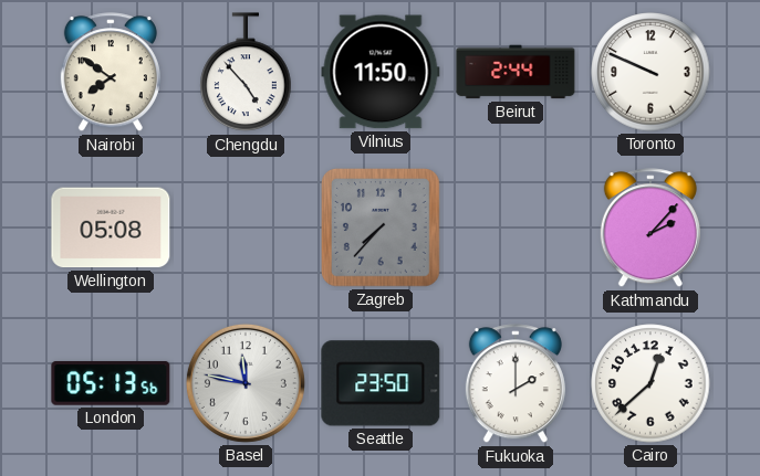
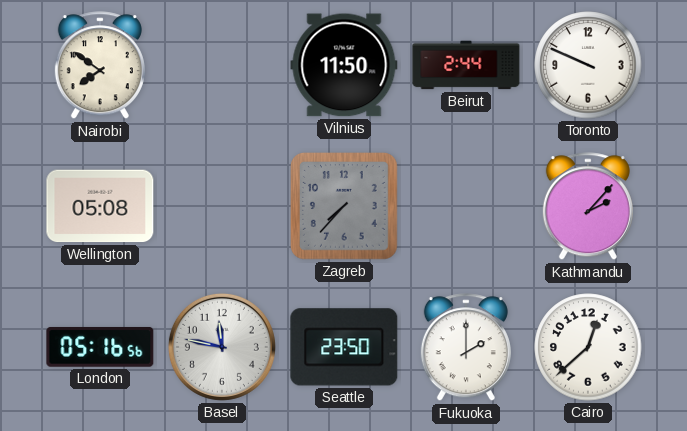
Chengdu: 4:53 -> none (246, 73)
London: 05:13 -> 05:16 (100, 347)
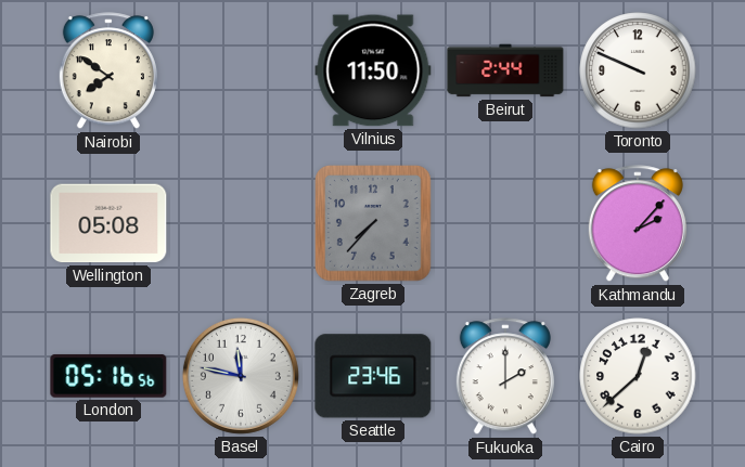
Seattle: 23:50 -> 23:46 (373, 376)
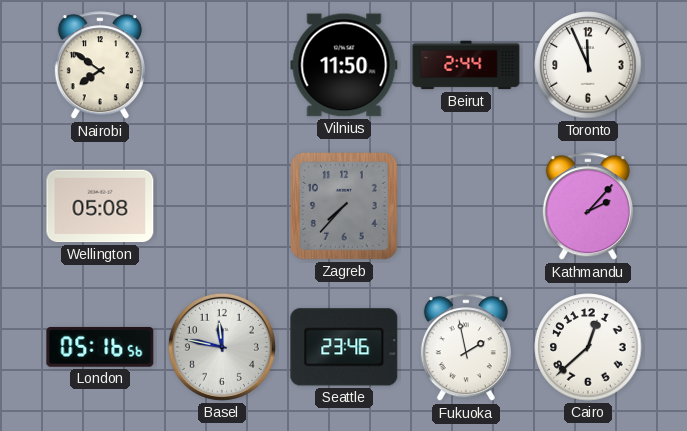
Toronto: 9:49 -> 11:56 (588, 65)
Fukuoka: 2:00 -> 1:58 (466, 348)
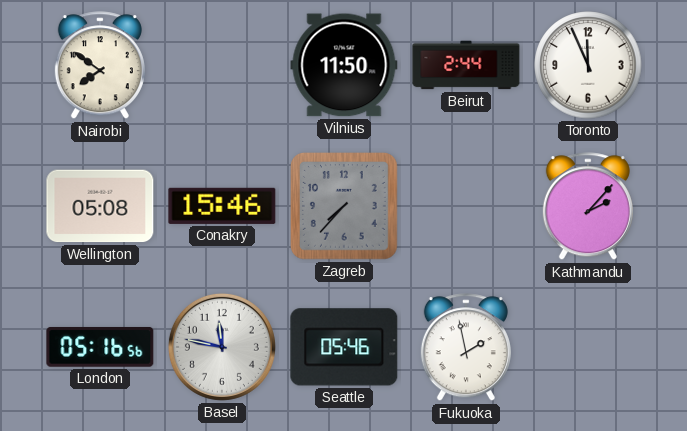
Conakry: none -> 15:46 (222, 206)
Seattle: 23:46 -> 05:46 (344, 347)
Cairo: 12:38 -> none (588, 347)
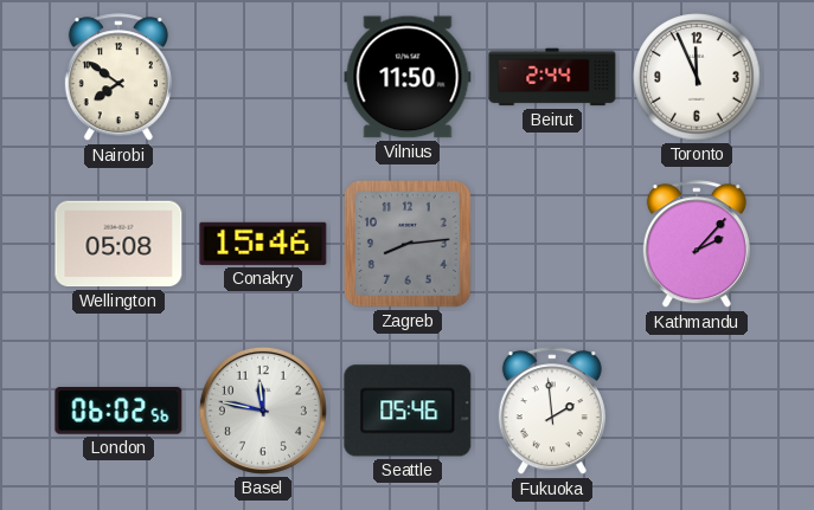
Zagreb: 7:37 -> 8:14 (409, 245)
London: 05:16 -> 06:02 (118, 411)
Fukuoka: 1:58 -> 1:59 (552, 412)
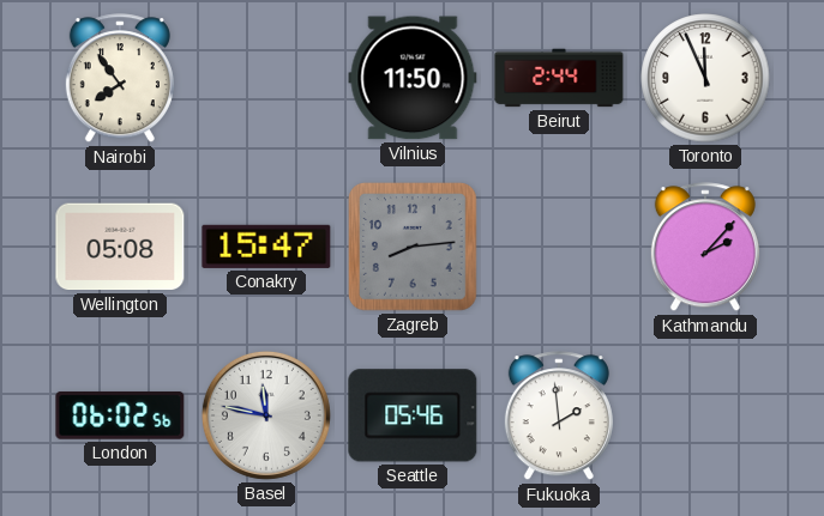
Nairobi: 7:51 -> 7:54 (120, 79)
Conakry: 15:46 -> 15:47 (266, 247)
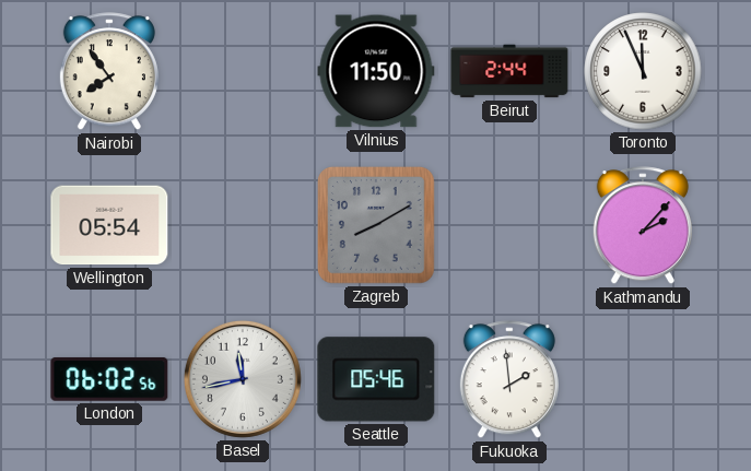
Wellington: 05:08 -> 05:54 (109, 225)
Conakry: 15:47 -> none (266, 247)
Zagreb: 8:14 -> 8:10 (377, 226)
Basel: 11:47 -> 11:43 (243, 379)
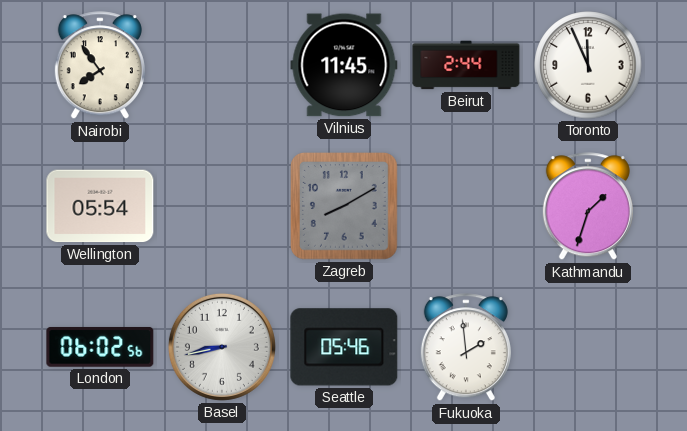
Vilnius: 11:50 -> 11:45 (344, 65)
Kathmandu: 2:07 -> 1:33 (588, 207)
Basel: 11:43 -> 8:43 (222, 347)
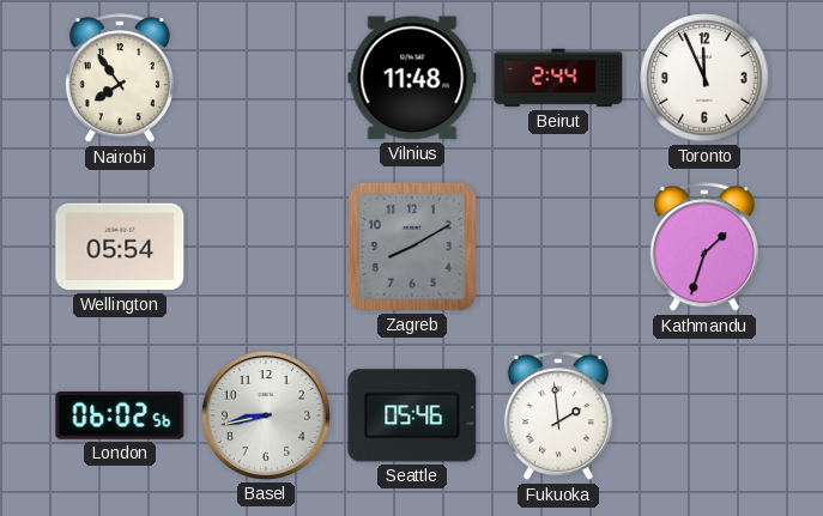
Vilnius: 11:45 -> 11:48 (412, 78)
